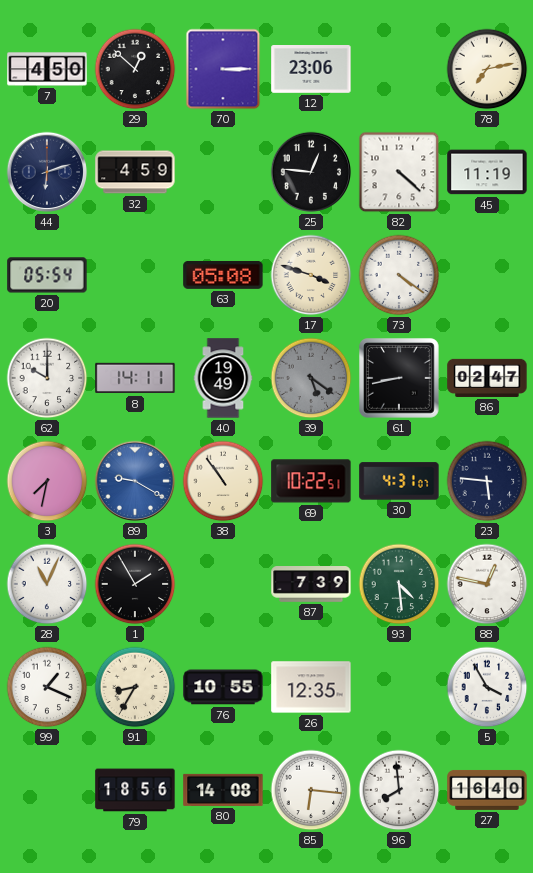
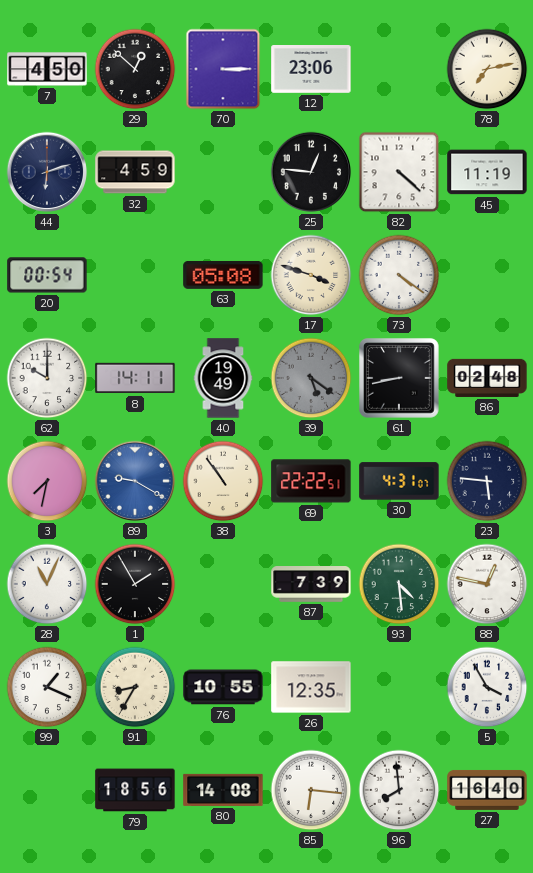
20: 05:54 -> 00:54 (47, 275)
86: 02:47 -> 02:48 (487, 378)
69: 10:22 -> 22:22 (311, 481)
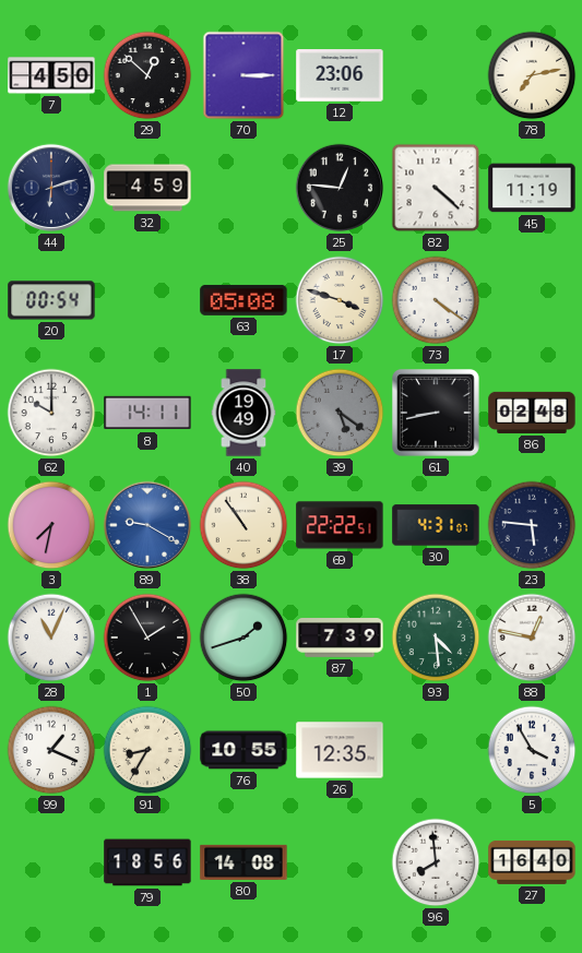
50: none -> 1:42 (244, 638)
85: 6:16 -> none (311, 790)
